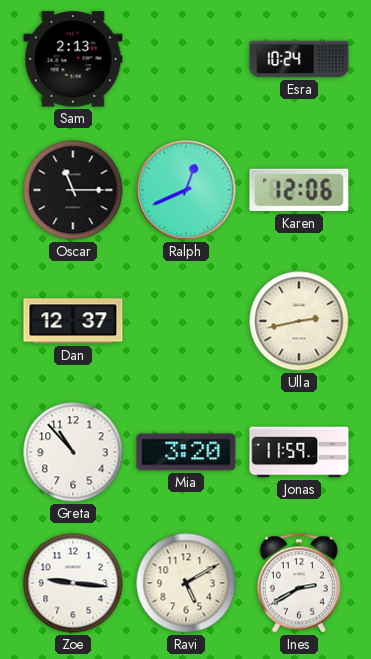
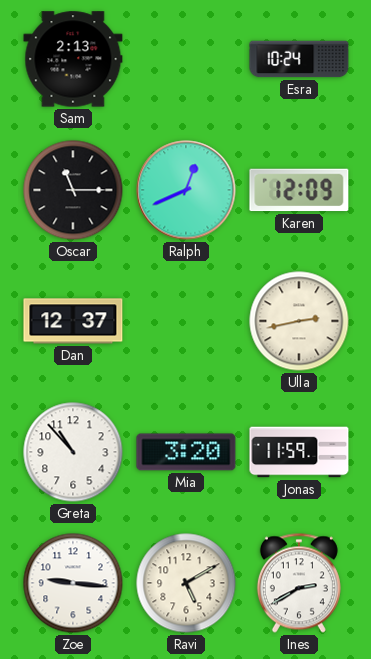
Karen: 12:06 -> 12:09 (299, 190)
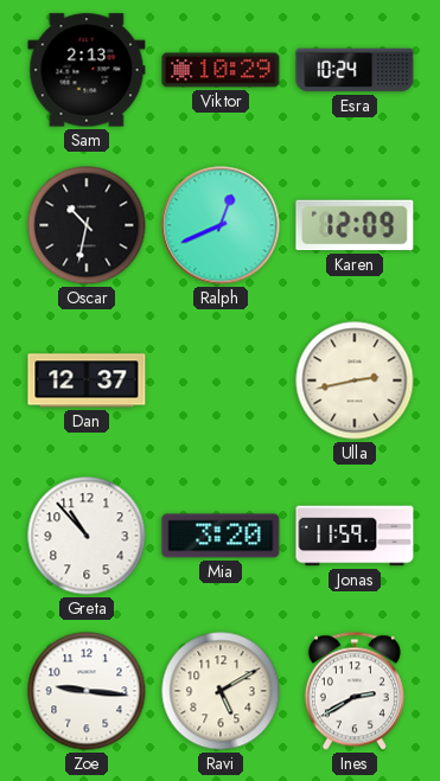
Viktor: none -> 10:29 (221, 70)
Oscar: 11:15 -> 10:32 (87, 225)
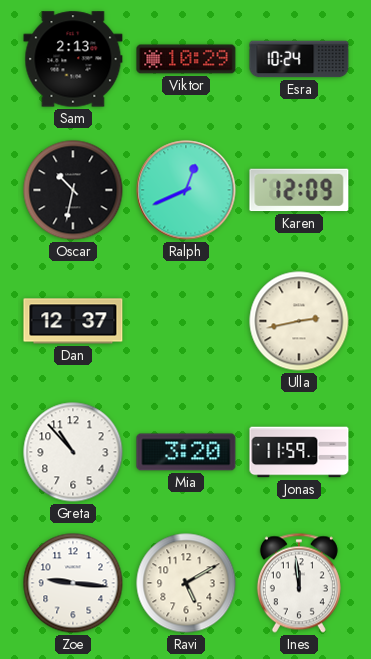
Ines: 2:40 -> 11:59 (299, 583)
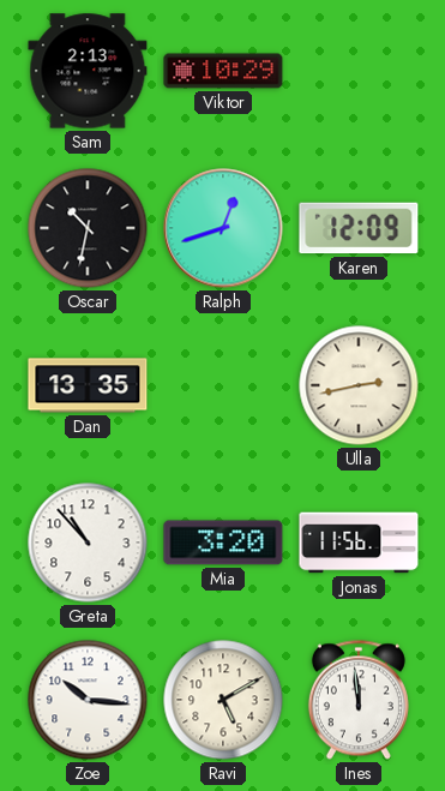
Esra: 10:24 -> none (299, 59)
Ralph: 12:41 -> 12:42 (223, 228)
Dan: 12:37 -> 13:35 (88, 385)
Jonas: 11:59 -> 11:56 (359, 543)
Zoe: 9:16 -> 10:16 (88, 700)
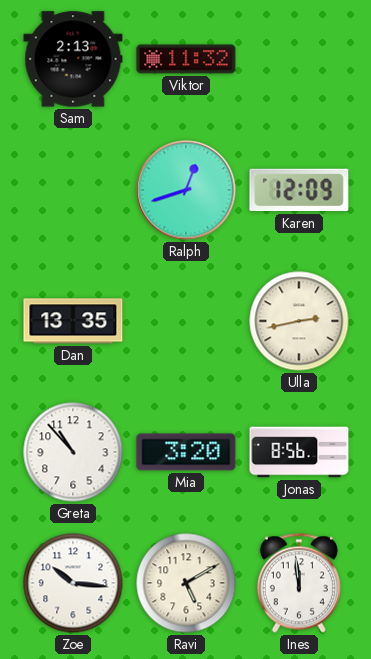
Viktor: 10:29 -> 11:32 (186, 59)
Oscar: 10:32 -> none (88, 228)
Jonas: 11:56 -> 8:56 (299, 452)
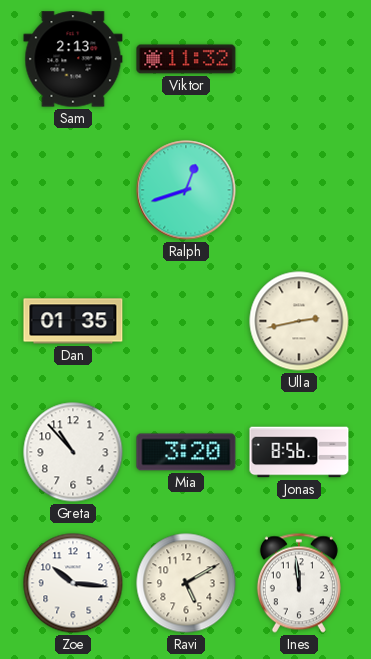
Karen: 12:09 -> none (299, 190)
Dan: 13:35 -> 01:35 (73, 321)
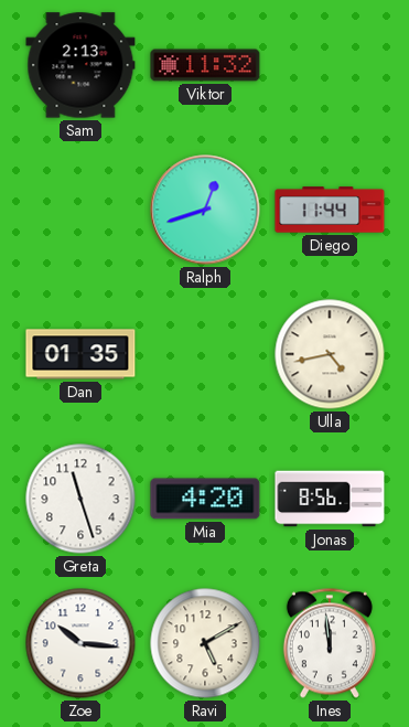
Diego: none -> 11:44 (330, 210)
Ulla: 2:43 -> 4:43 (330, 354)
Greta: 10:53 -> 11:27 (80, 499)
Mia: 3:20 -> 4:20 (205, 499)
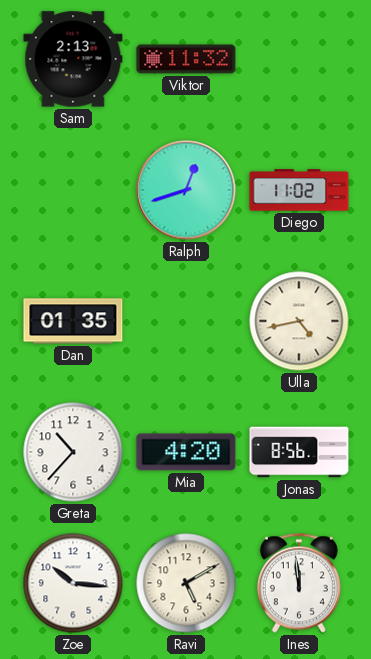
Diego: 11:44 -> 11:02 (299, 190)
Greta: 11:27 -> 10:37 (73, 452)
